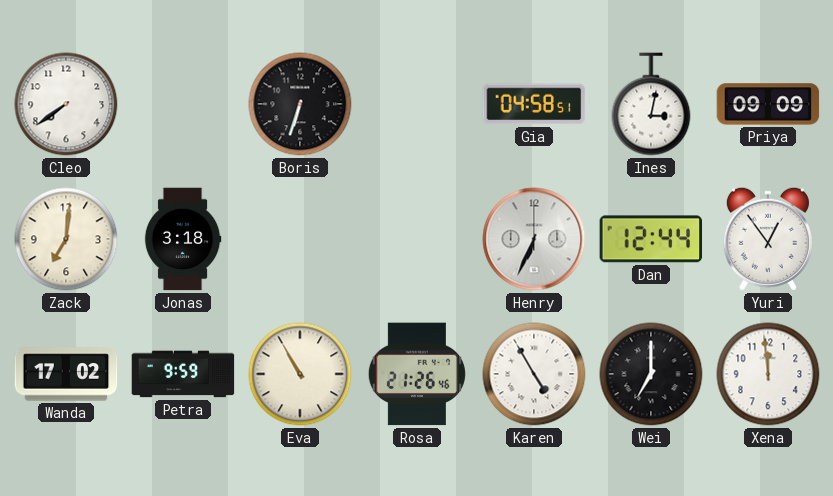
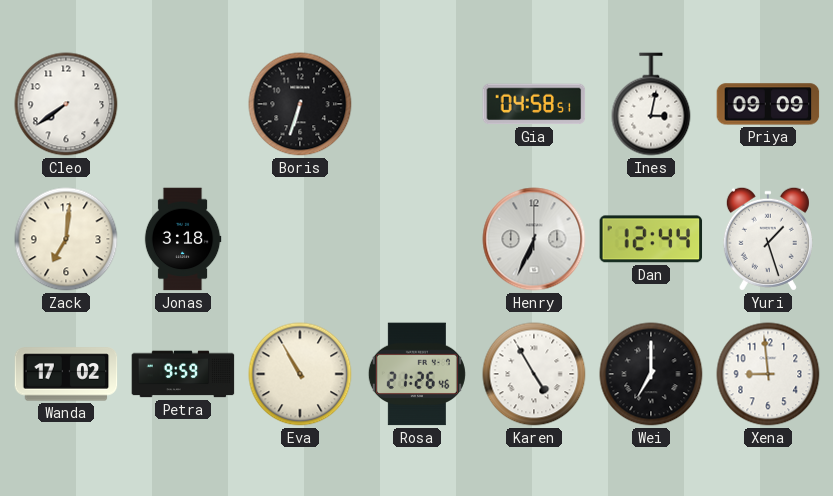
Yuri: 12:54 -> 1:27 (768, 239)
Xena: 11:59 -> 8:59 (768, 374)
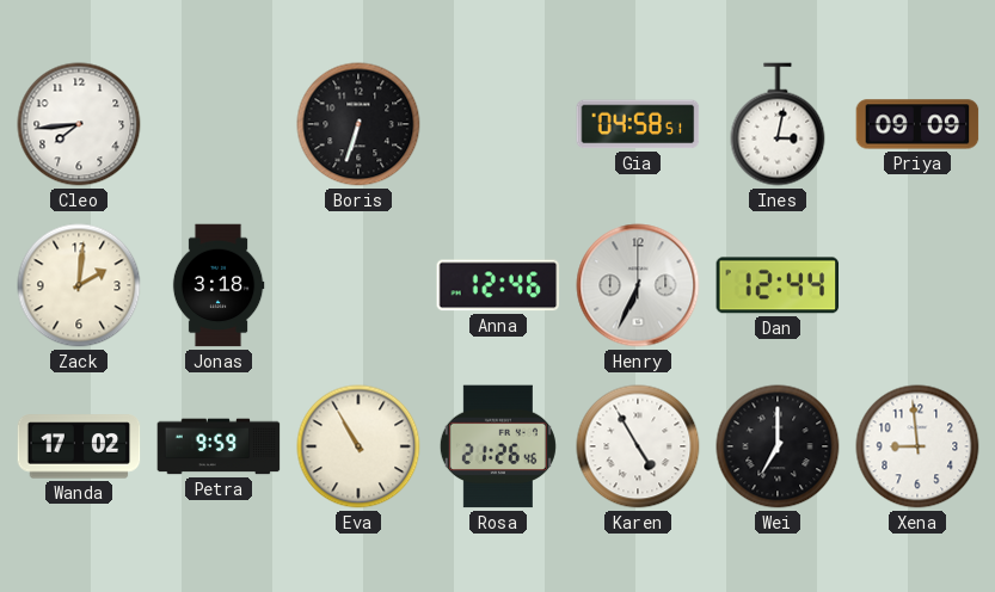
Cleo: 7:39 -> 7:44 (79, 124)
Zack: 7:01 -> 2:01 (79, 285)
Anna: none -> 12:46 (498, 285)
Yuri: 1:27 -> none (768, 239)
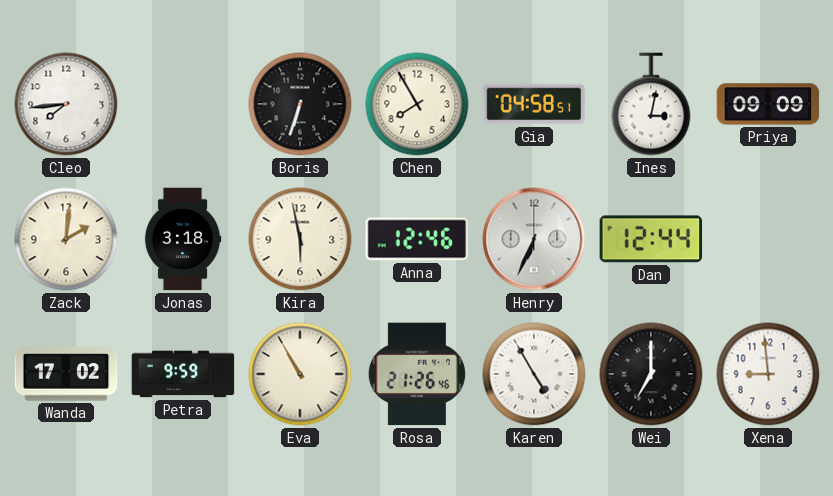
Chen: none -> 7:55 (417, 104)
Kira: none -> 5:58 (300, 239)
